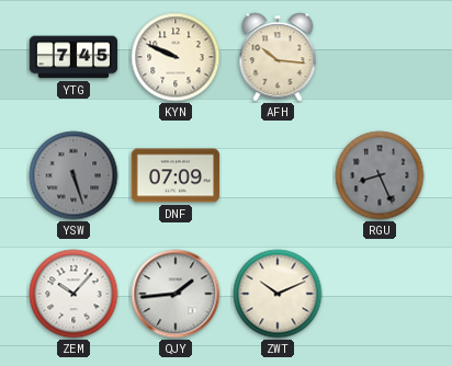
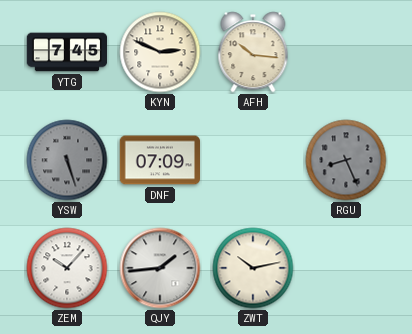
KYN: 9:49 -> 2:49 (160, 52)
ZWT: 10:11 -> 10:13 (253, 268)
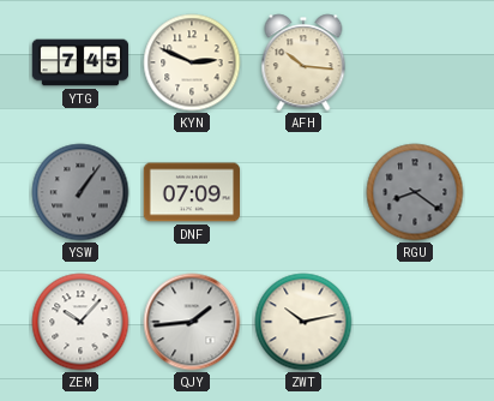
YSW: 5:27 -> 1:06 (80, 192)
RGU: 8:26 -> 8:21 (415, 192)
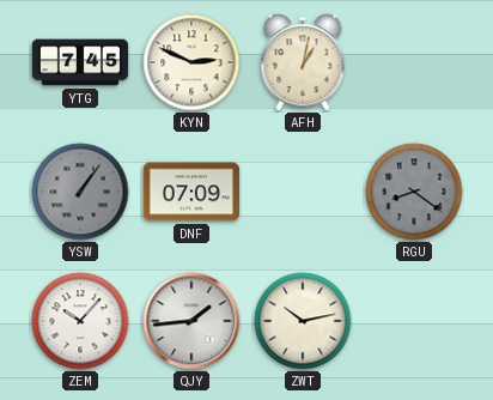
AFH: 10:16 -> 1:02 (303, 62)
